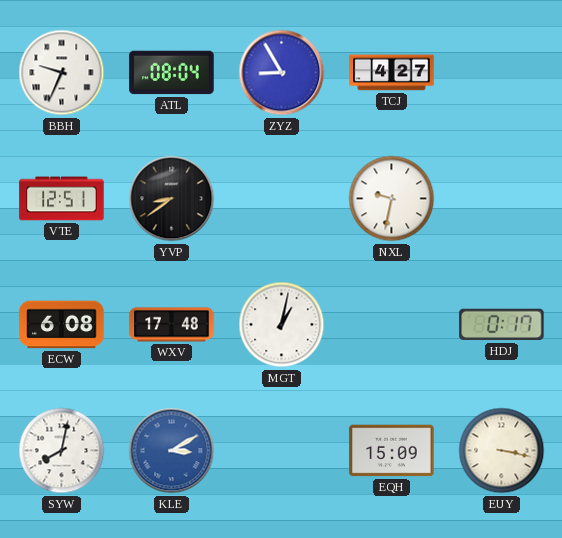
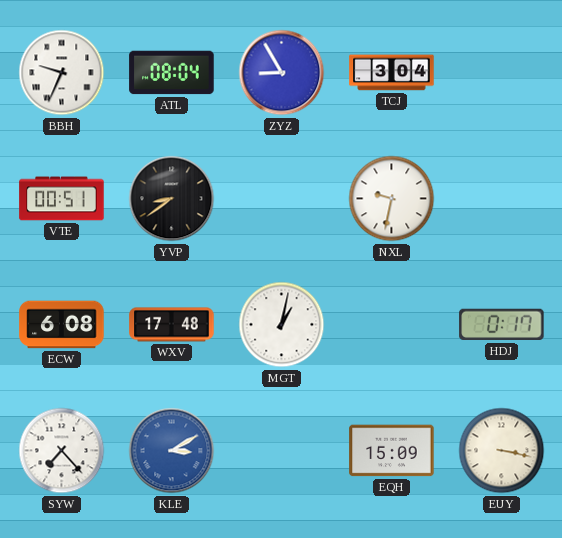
TCJ: 4:27 -> 3:04 (392, 73)
VTE: 12:51 -> 00:51 (62, 199)
SYW: 8:02 -> 7:23 (62, 451)
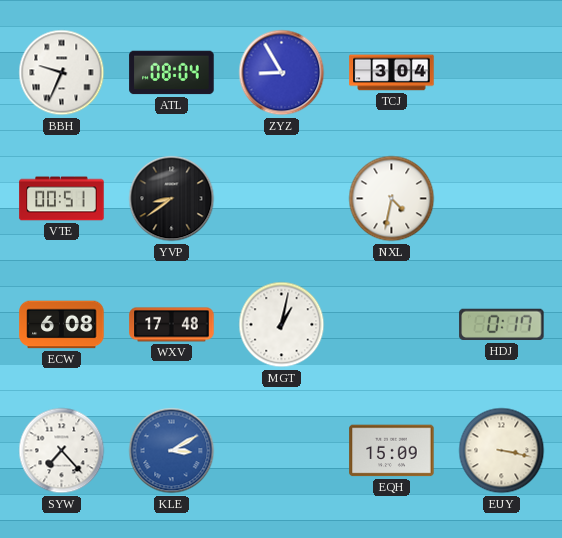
NXL: 9:32 -> 4:32 (392, 199)
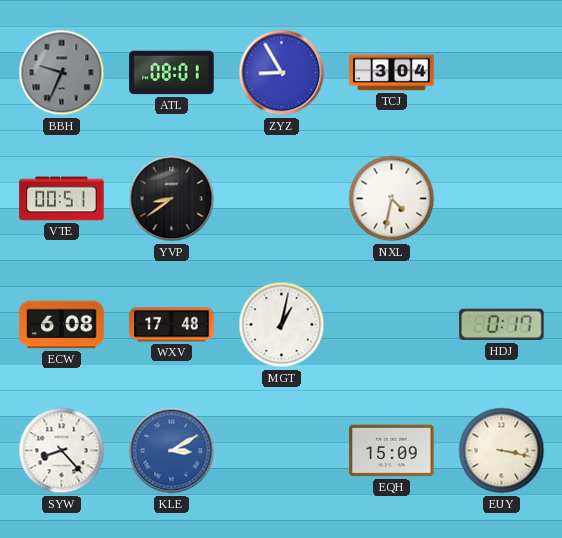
BBH dial: white -> grey (62, 73)
ATL: 08:04 -> 08:01 (172, 73)
SYW: 7:23 -> 8:23 (62, 451)
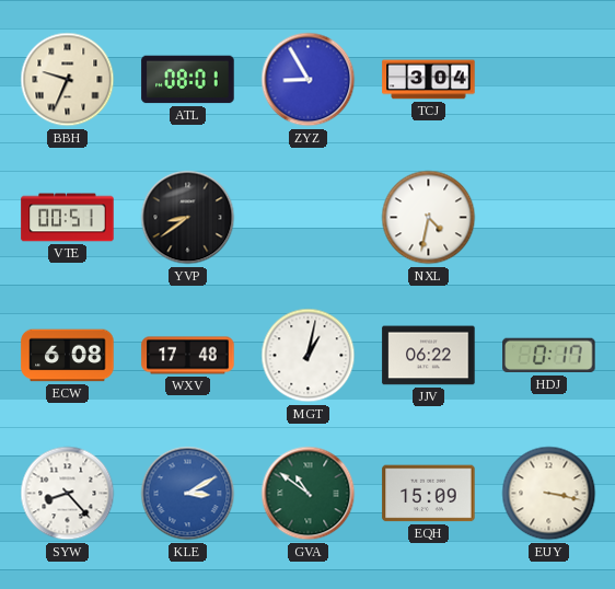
BBH dial: grey -> cream (68, 80)
JJV: none -> 06:22 (429, 356)
GVA: none -> 10:51 (309, 494)
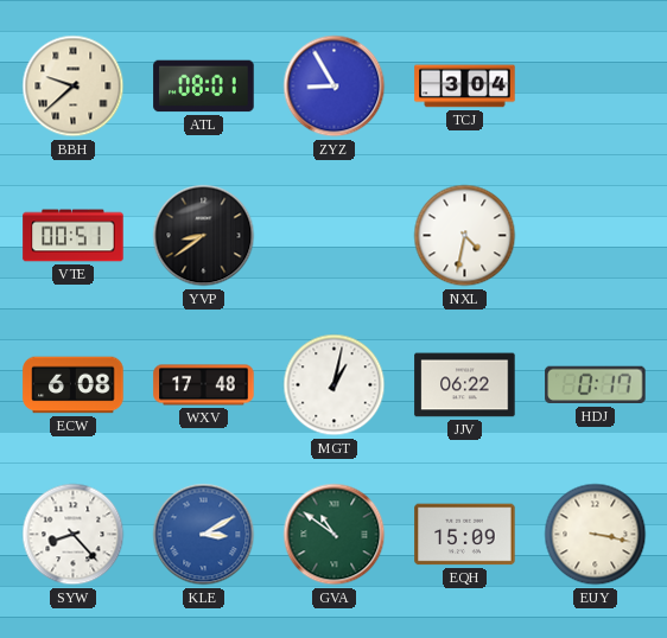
BBH: 9:34 -> 9:38 (74, 87)
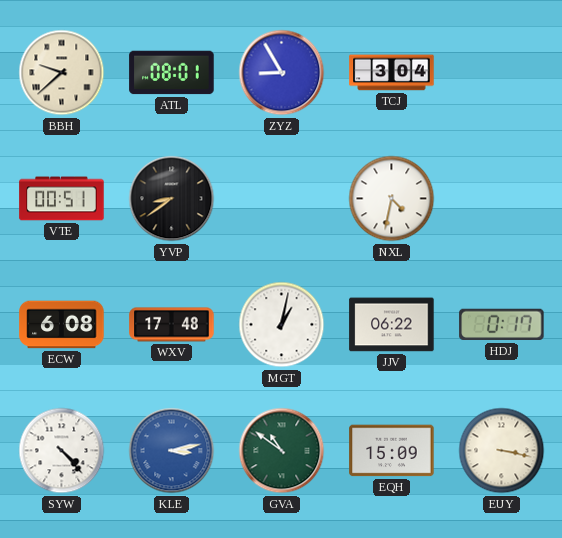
SYW: 8:23 -> 4:23 (62, 451)
KLE: 3:10 -> 3:13 (172, 451)
